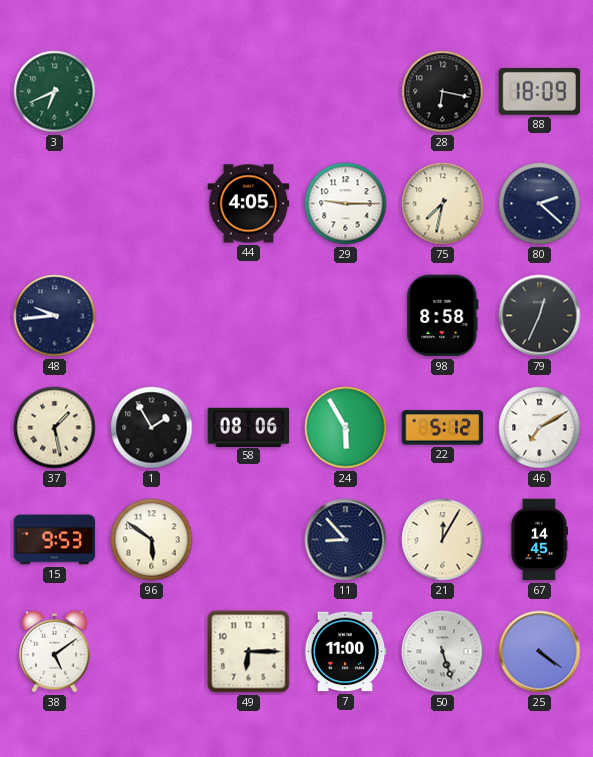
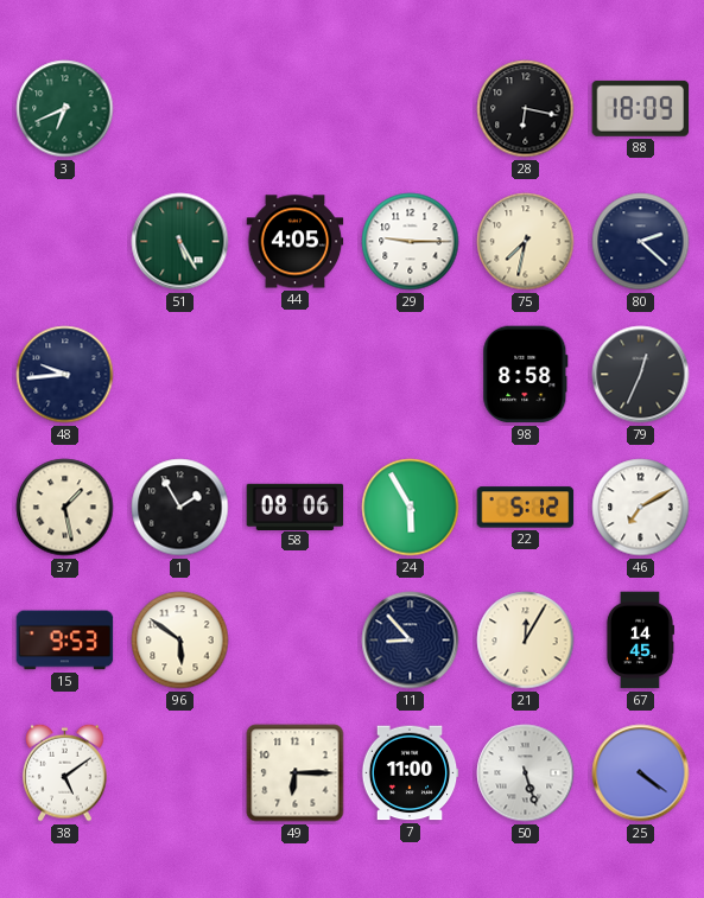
51: none -> 5:25 (180, 242)
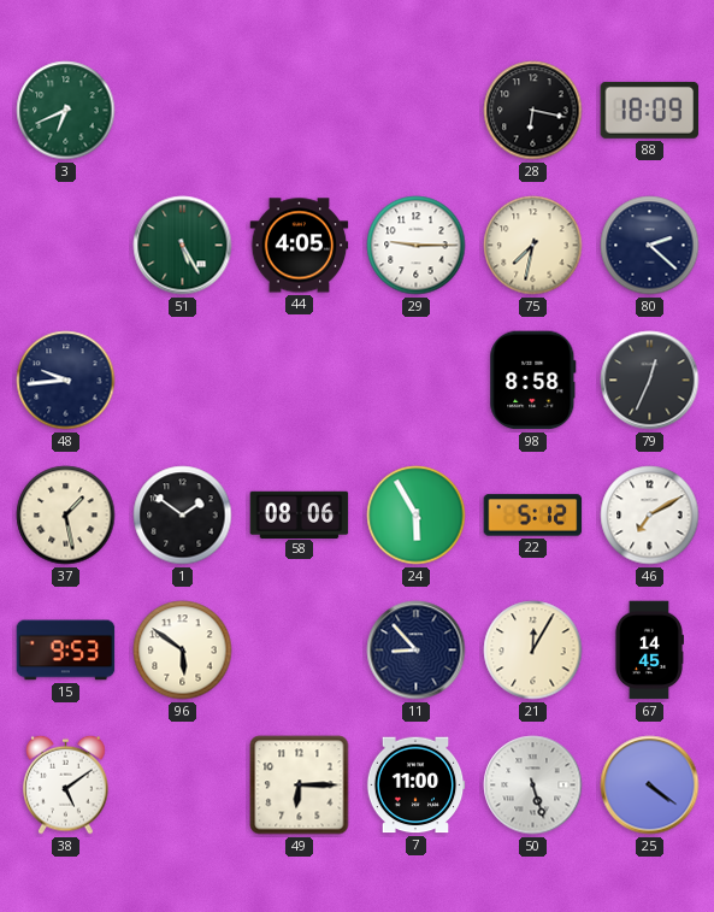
1: 1:55 -> 1:51 (183, 516)
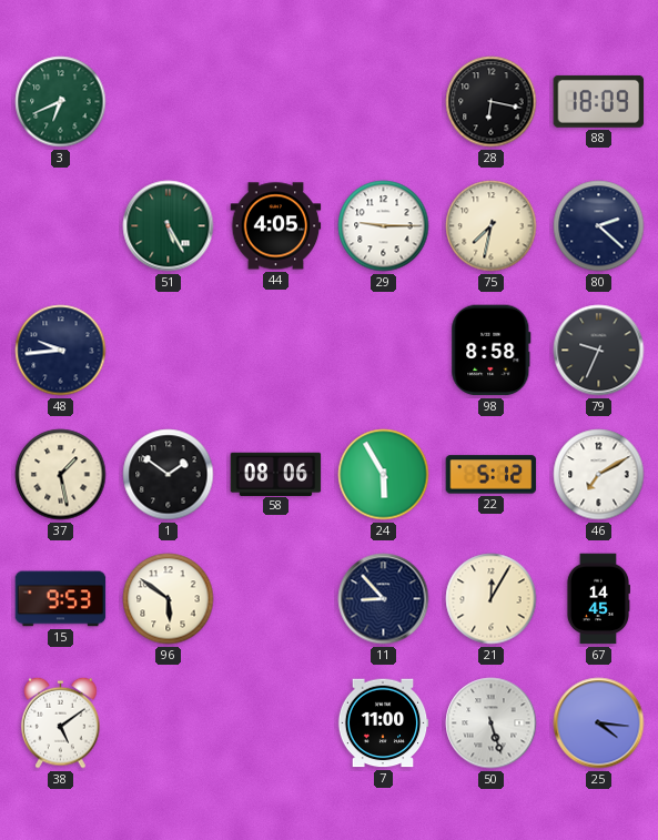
79: 12:34 -> 9:34 (599, 351)
49: 6:15 -> none (300, 786)
25: 4:21 -> 4:16 (599, 723)
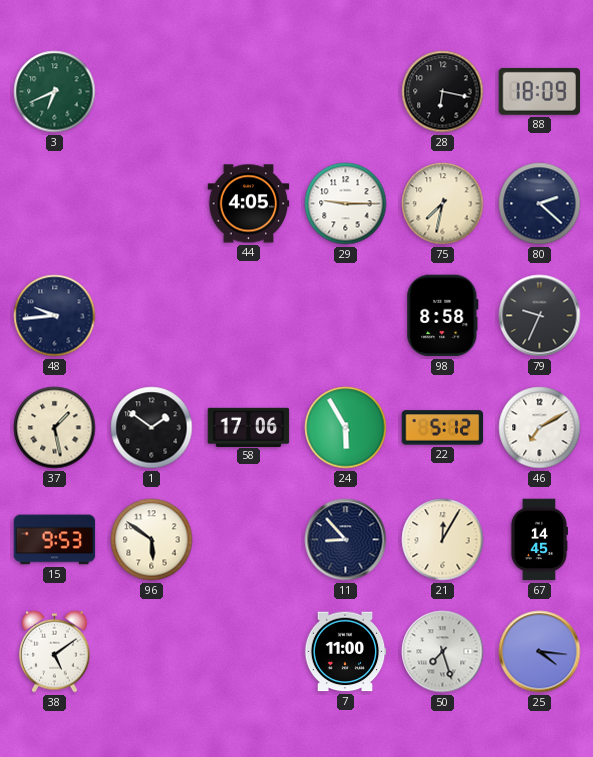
51: 5:25 -> none (169, 226)
58: 08:06 -> 17:06 (249, 427)
50: 5:27 -> 7:27 (443, 652)
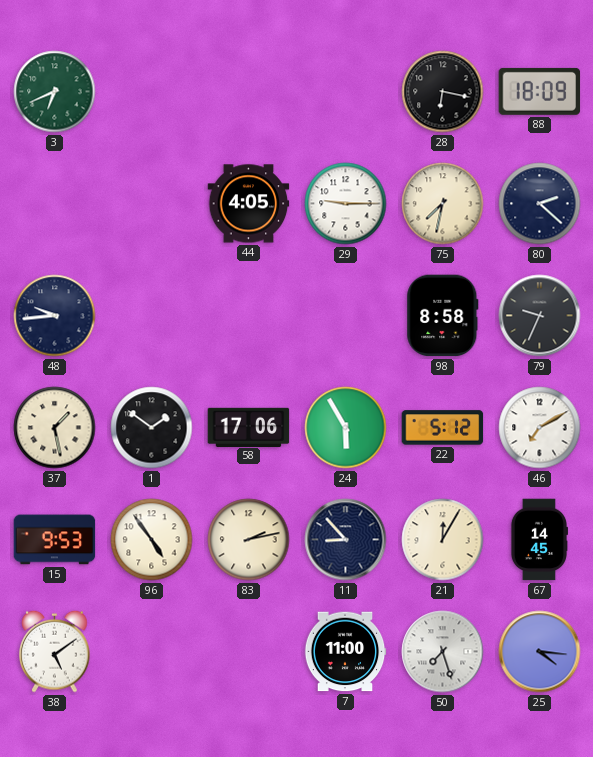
96: 5:51 -> 4:54 (152, 540)
83: none -> 2:13 (249, 540)
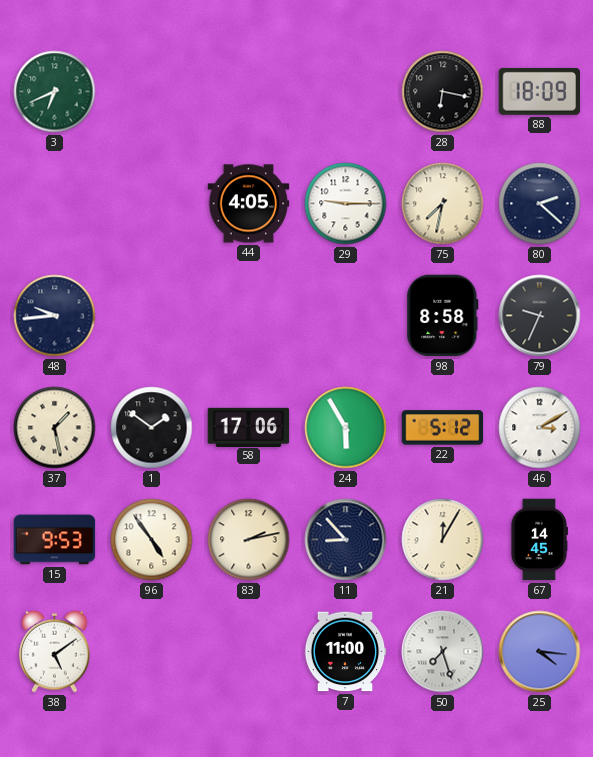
46: 7:10 -> 3:10 (540, 428)
